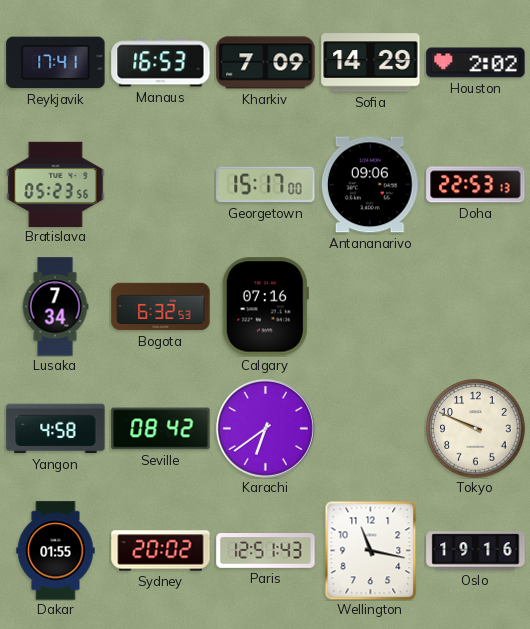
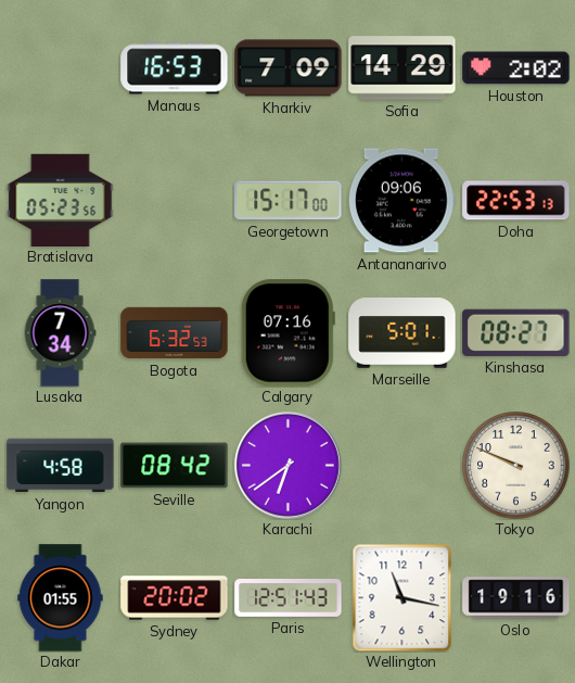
Reykjavik: 17:41 -> none (56, 63)
Marseille: none -> 5:01 (403, 333)
Kinshasa: none -> 08:27 (516, 332)
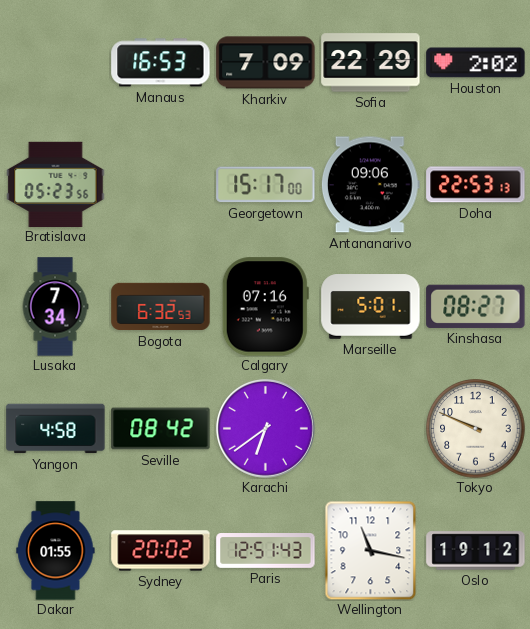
Sofia: 14:29 -> 22:29 (371, 63)
Oslo: 19:16 -> 19:12 (476, 551)
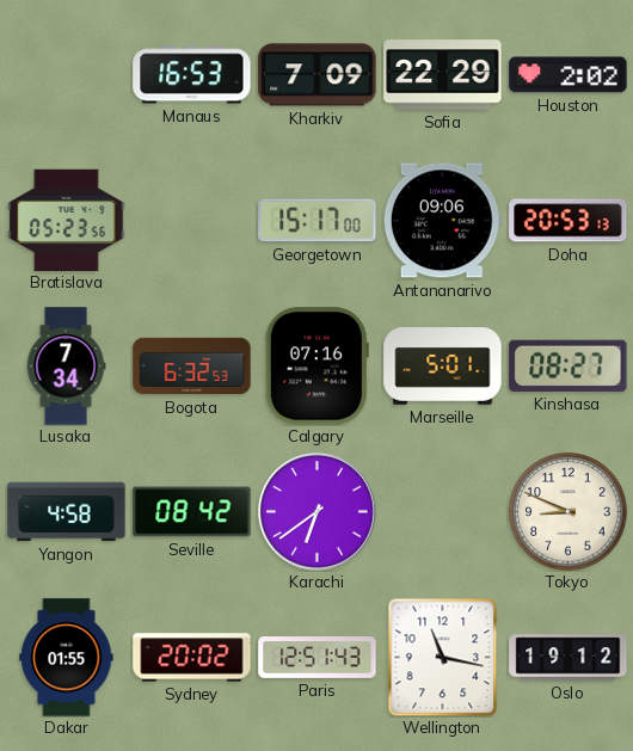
Doha: 22:53 -> 20:53 (569, 221)
Tokyo: 9:49 -> 8:49 (569, 512)
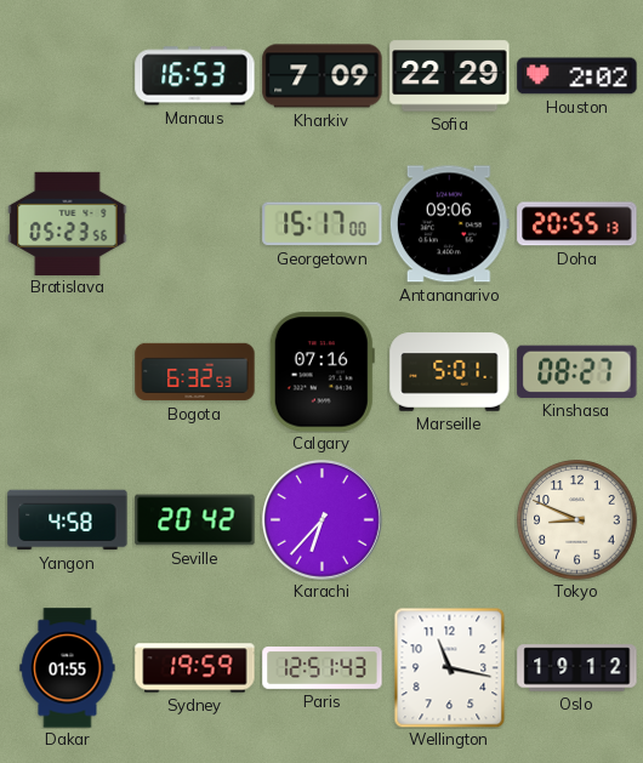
Doha: 20:53 -> 20:55 (577, 224)
Lusaka: 7:34 -> none (66, 367)
Seville: 08:42 -> 20:42 (195, 520)
Karachi: 6:39 -> 6:37 (321, 519)
Sydney: 20:02 -> 19:59 (195, 668)
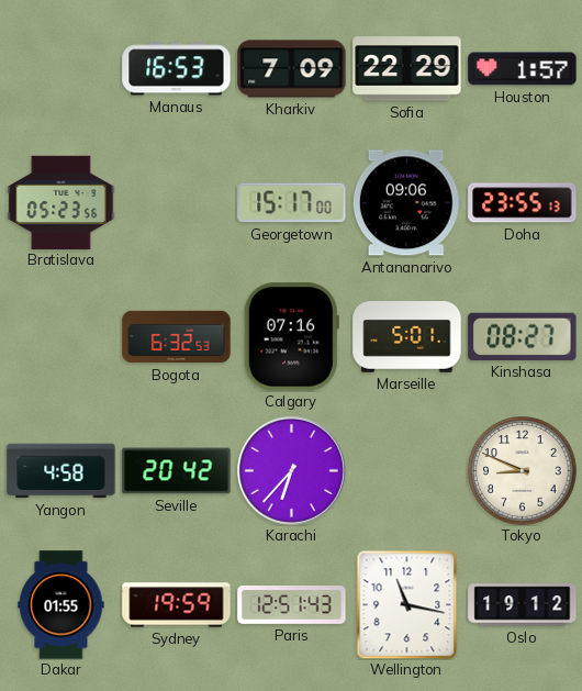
Houston: 2:02 -> 1:57 (523, 69)
Doha: 20:55 -> 23:55 (523, 203)
